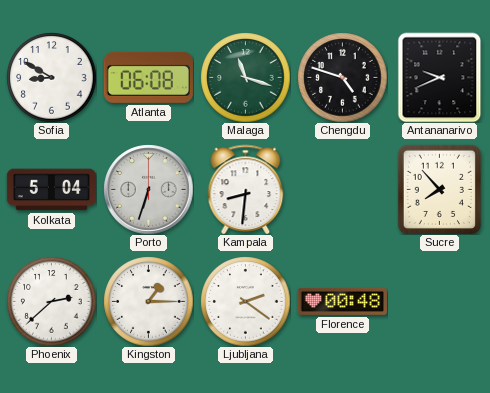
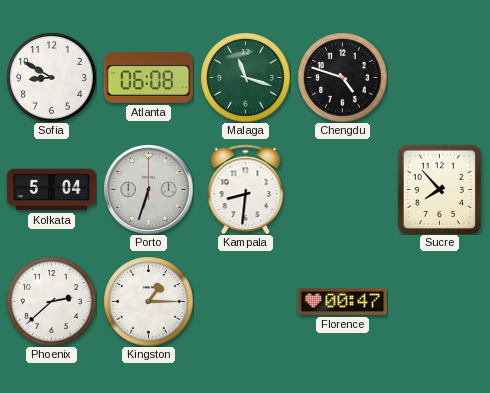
Antananarivo: 9:41 -> none (440, 77)
Ljubljana: 2:21 -> none (245, 301)
Florence: 00:48 -> 00:47 (342, 301)
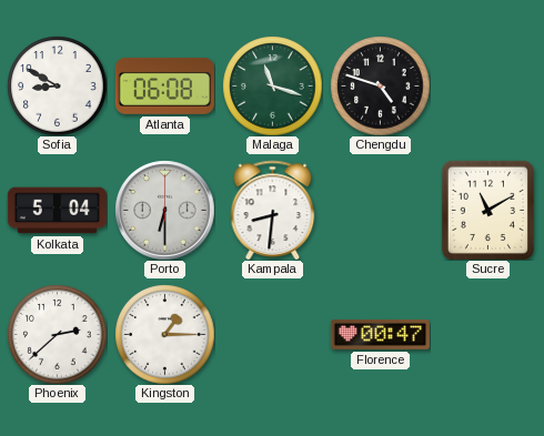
Porto: 6:33 -> 6:30 (164, 210)
Sucre: 7:53 -> 11:10 (487, 210)
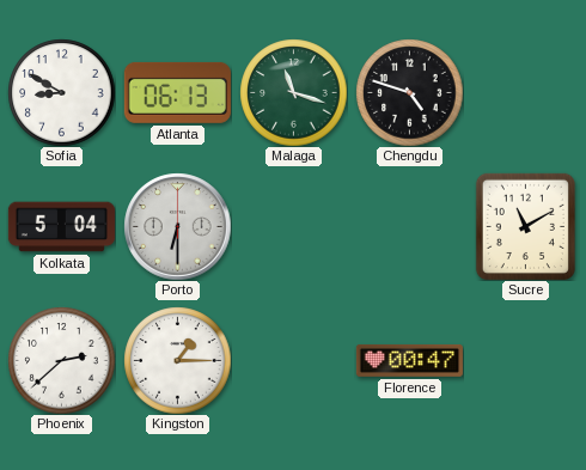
Atlanta: 06:08 -> 06:13 (177, 92)
Kampala: 8:31 -> none (273, 210)
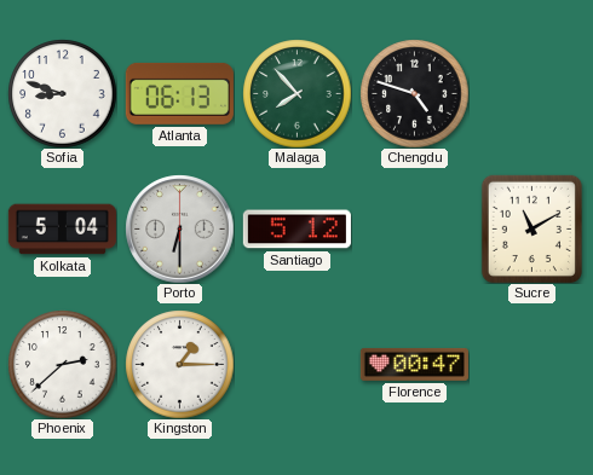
Sofia: 8:50 -> 8:48 (62, 93)
Malaga: 11:18 -> 7:53 (296, 93)
Santiago: none -> 5:12 (296, 230)
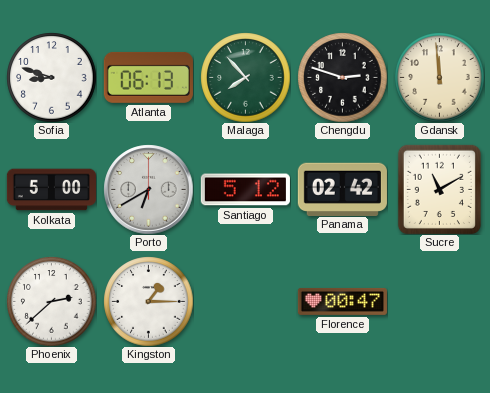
Chengdu: 4:48 -> 2:48 (342, 77)
Gdansk: none -> 11:59 (439, 77)
Kolkata: 5:04 -> 5:00 (51, 190)
Porto: 6:30 -> 6:40 (148, 189)
Panama: none -> 02:42 (342, 189)
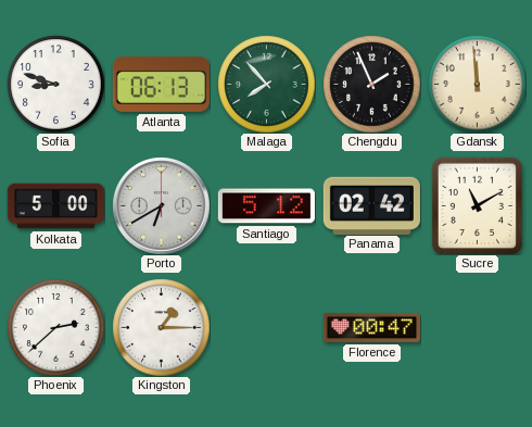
Chengdu: 2:48 -> 1:56 (371, 84)
